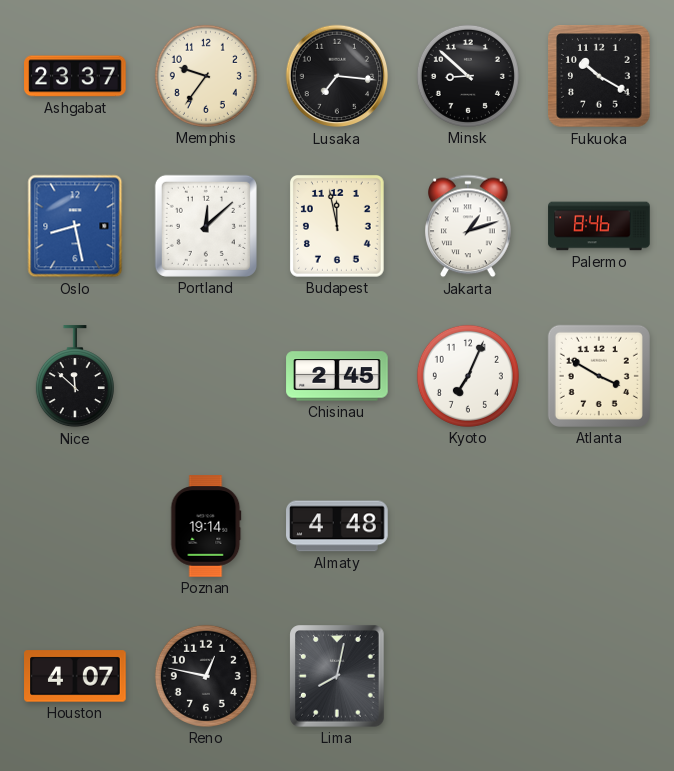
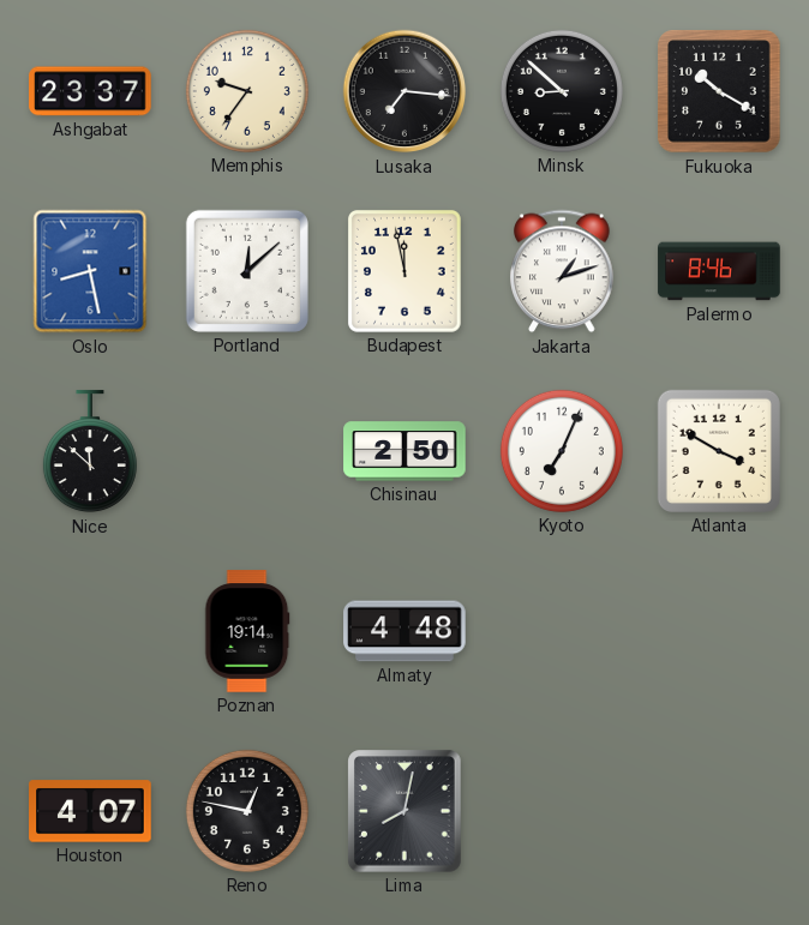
Chisinau: 2:45 -> 2:50 (404, 451)
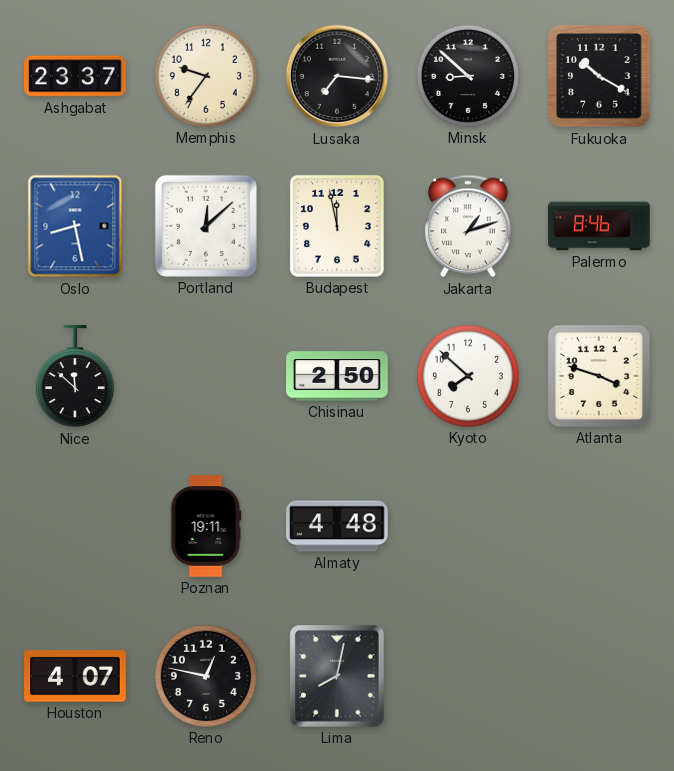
Kyoto: 7:04 -> 7:52 (468, 376)
Atlanta: 3:50 -> 3:48 (599, 376)
Poznan: 19:14 -> 19:11 (206, 526)
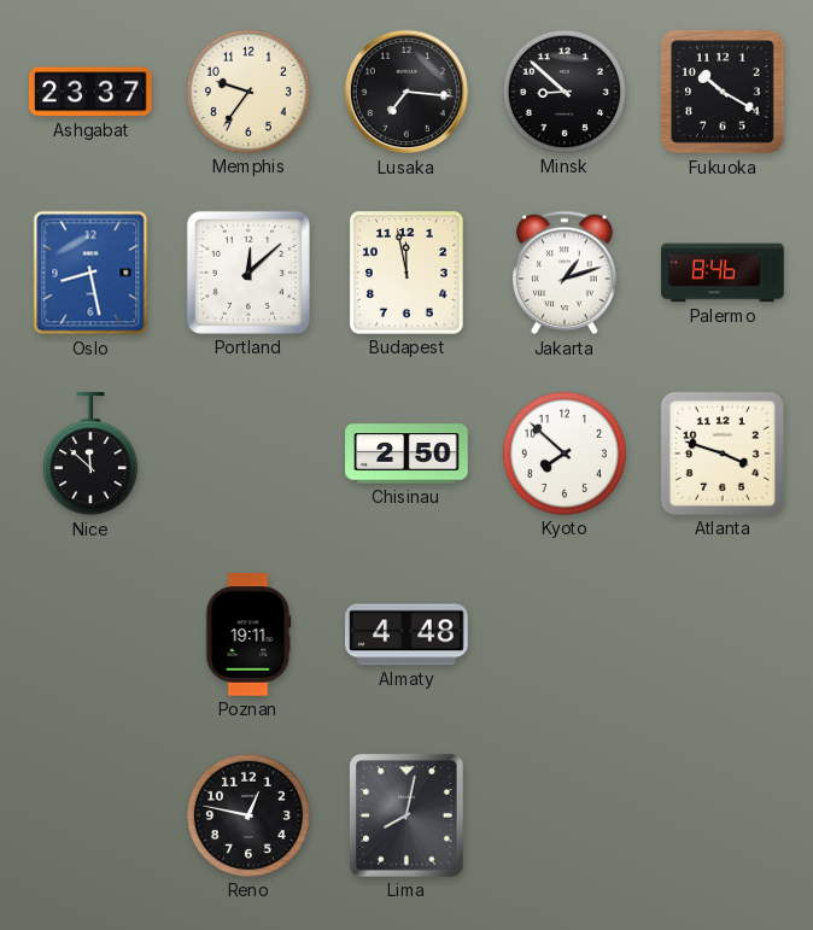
Houston: 4:07 -> none (75, 676)
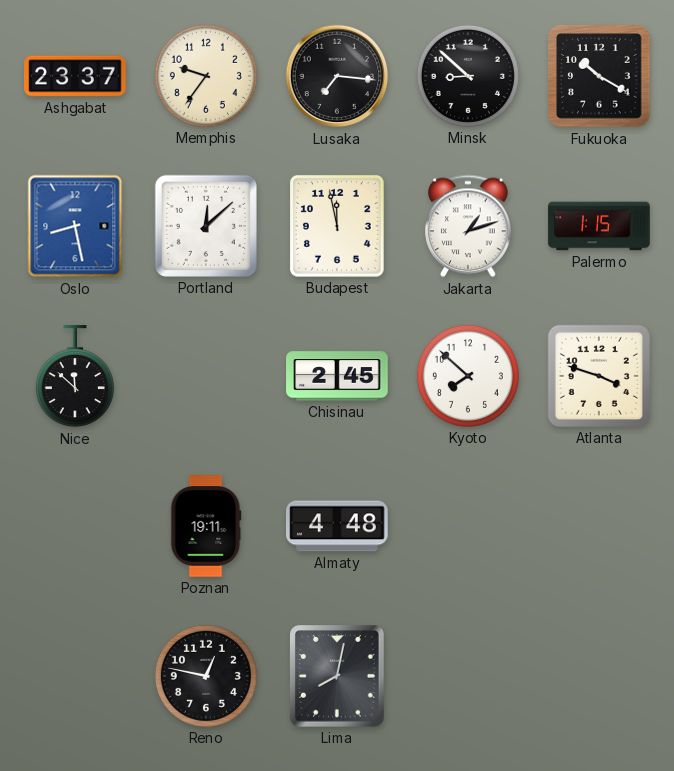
Palermo: 8:46 -> 1:15 (599, 226)
Chisinau: 2:50 -> 2:45 (337, 376)
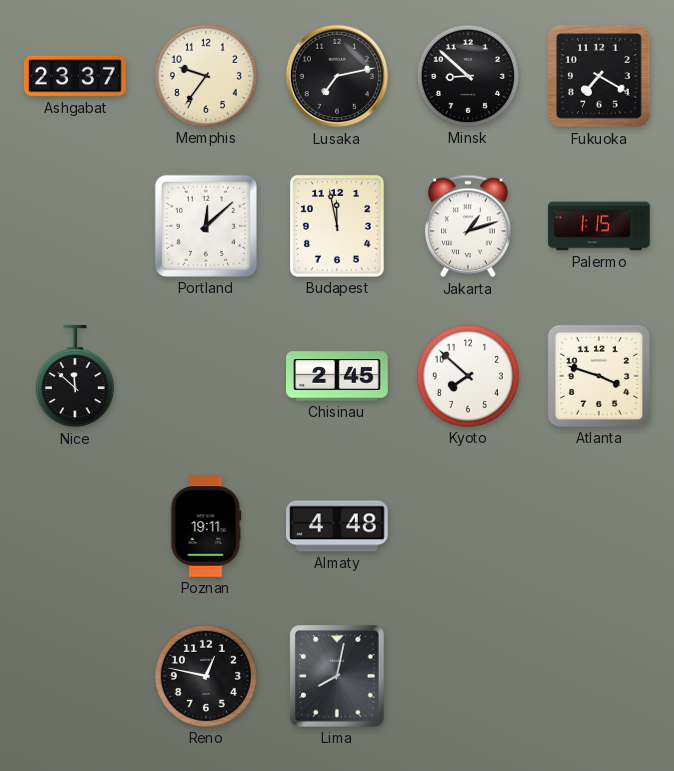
Lusaka: 7:16 -> 7:13 (337, 76)
Fukuoka: 10:20 -> 7:20 (599, 76)
Oslo: 8:28 -> none (75, 226)
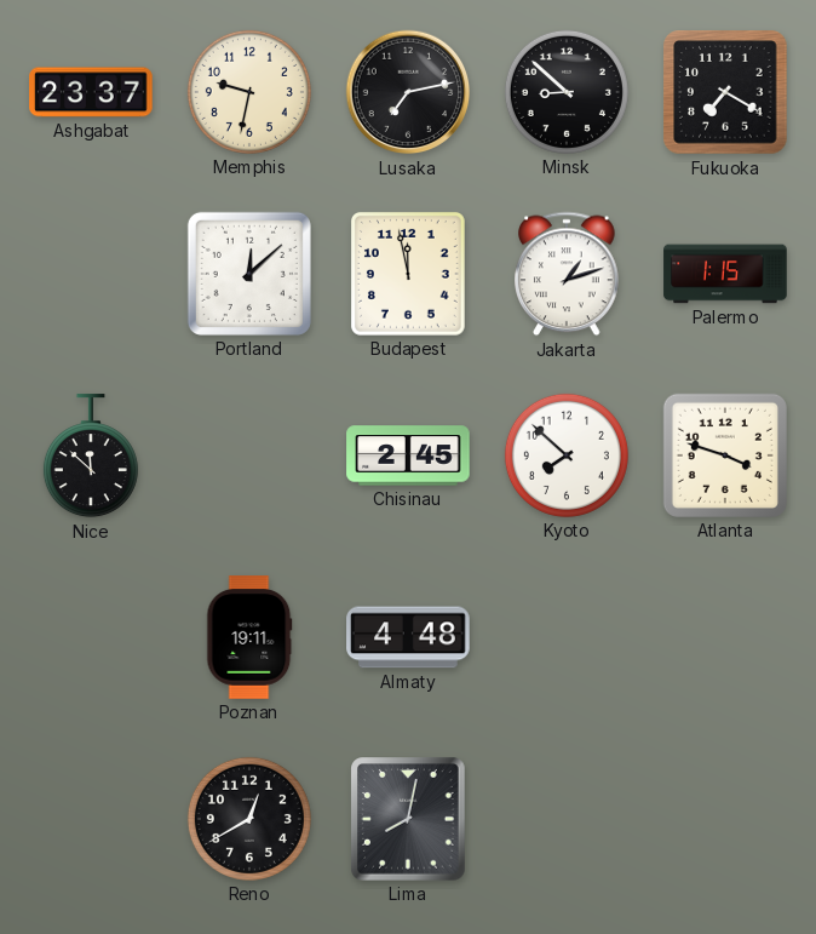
Memphis: 9:36 -> 9:32 (249, 92)
Reno: 12:47 -> 12:40 (249, 819)
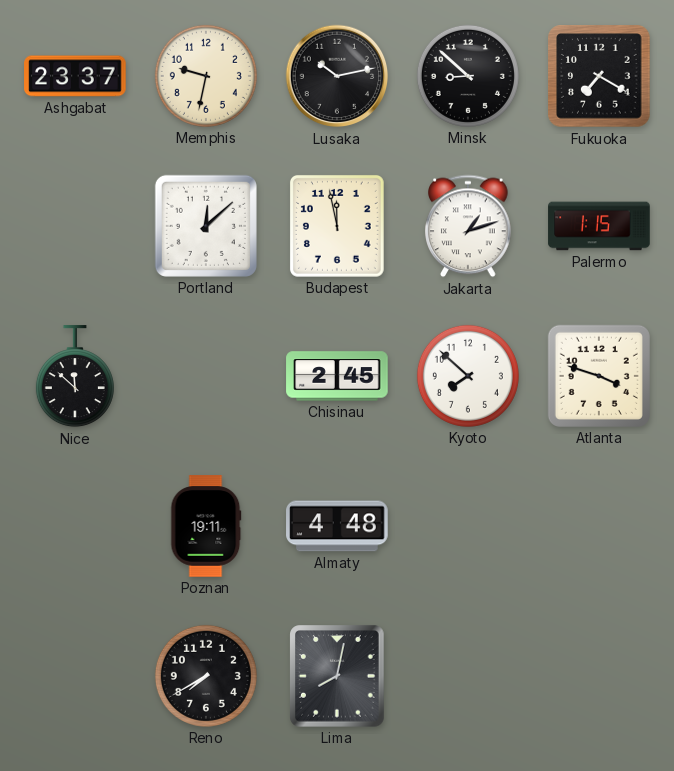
Lusaka: 7:13 -> 10:13 (337, 76)
Reno: 12:40 -> 7:40 (206, 676)
